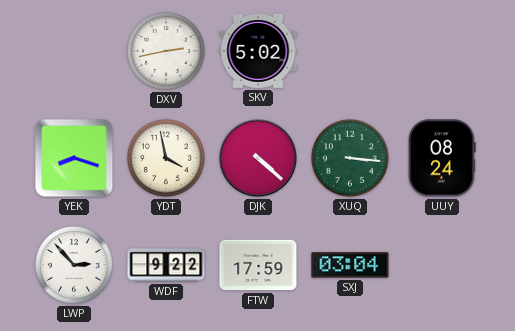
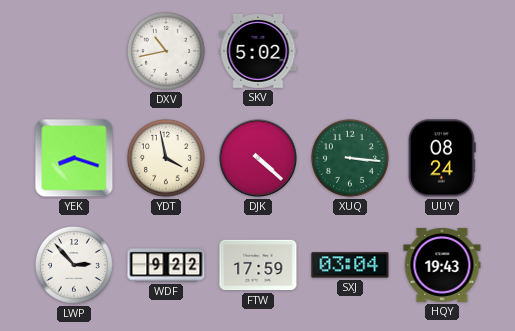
DXV: 2:43 -> 10:43 (166, 51)
HQY: none -> 19:43 (442, 265)
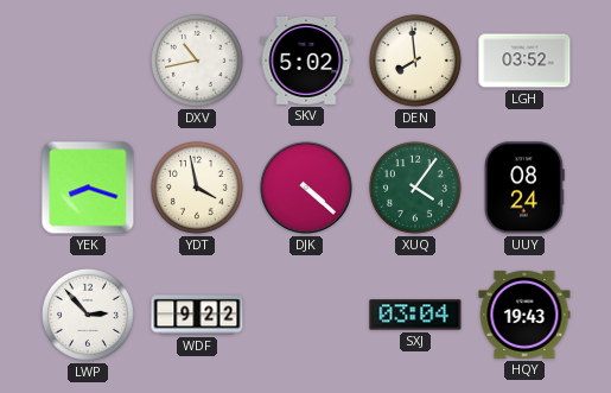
DEN: none -> 7:59 (415, 61)
LGH: none -> 03:52 (524, 61)
XUQ: 3:16 -> 4:06 (415, 188)
FTW: 17:59 -> none (258, 265)
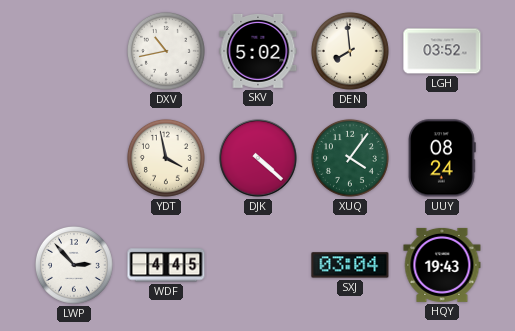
YEK: 8:18 -> none (88, 188)
WDF: 9:22 -> 4:45 (166, 265)
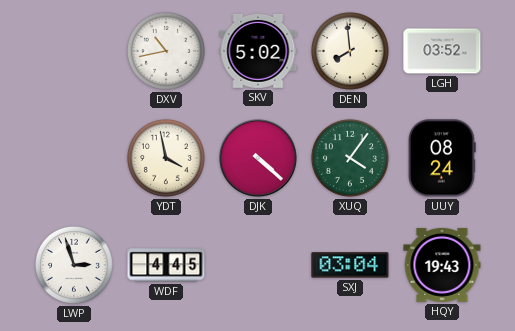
LWP: 2:53 -> 2:57 (74, 265)
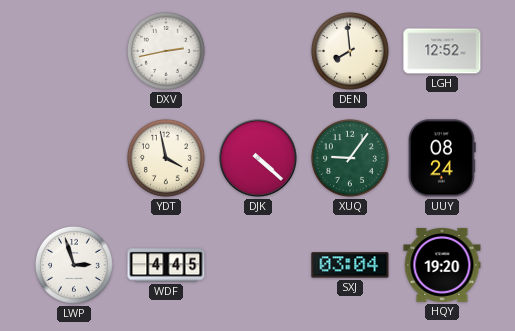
DXV: 10:43 -> 2:43 (166, 51)
SKV: 5:02 -> none (258, 51)
LGH: 03:52 -> 12:52 (442, 51)
XUQ: 4:06 -> 9:06 (350, 158)
HQY: 19:43 -> 19:20 (442, 265)
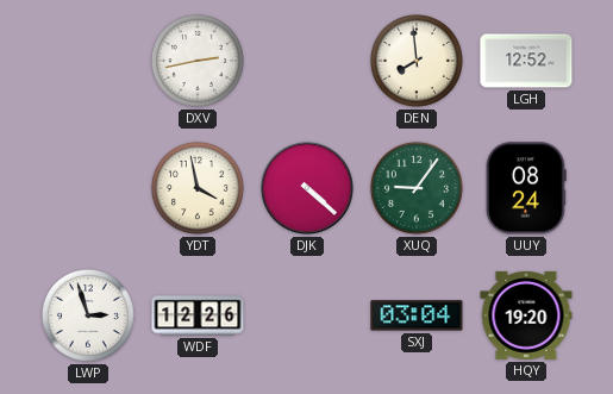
WDF: 4:45 -> 12:26 (198, 315)
